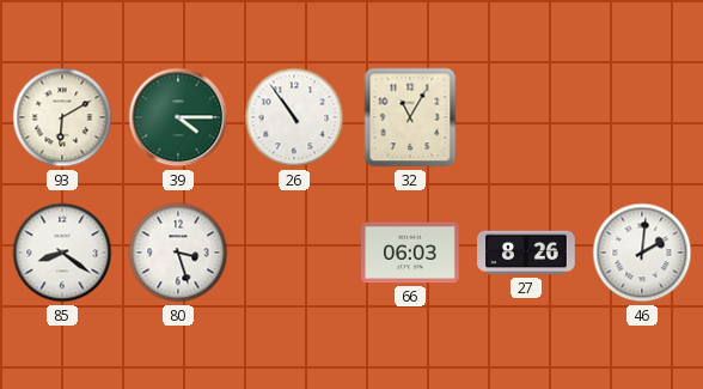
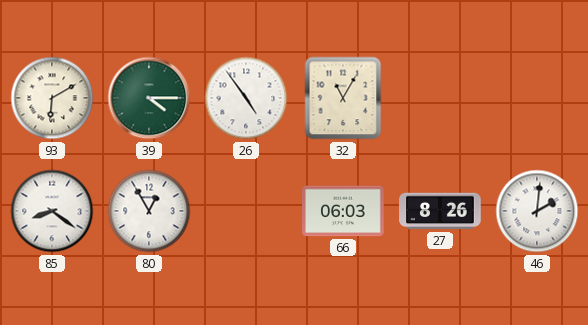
26: 10:54 -> 4:54 (246, 98)
80: 3:27 -> 12:55 (149, 211)
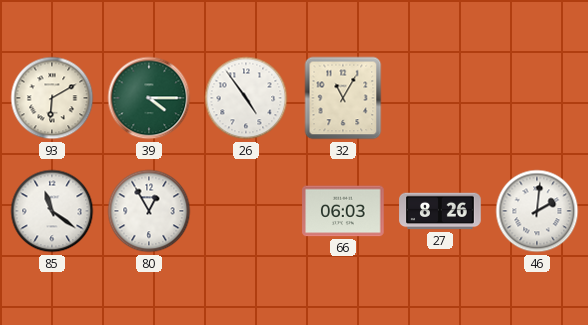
85: 8:21 -> 11:21 (52, 211)
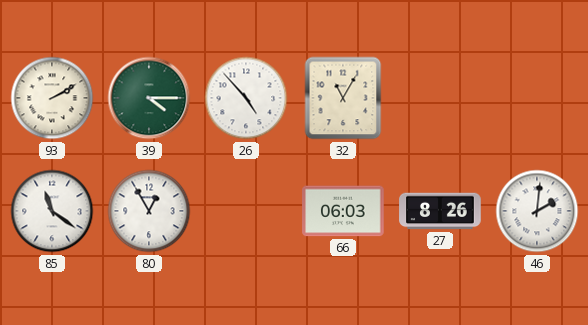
93: 6:10 -> 2:10 (52, 98)
26: 4:54 -> 4:53 (246, 98)
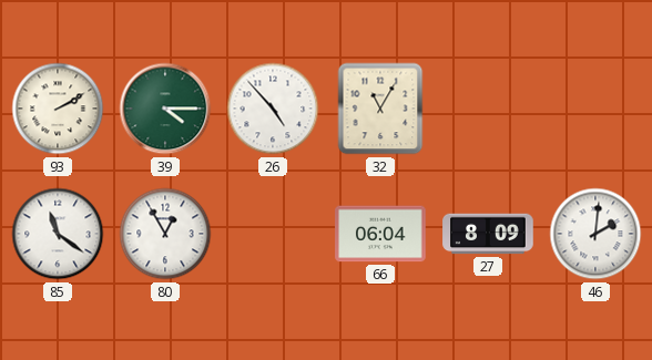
66: 06:03 -> 06:04 (380, 234)
27: 8:26 -> 8:09 (488, 234)
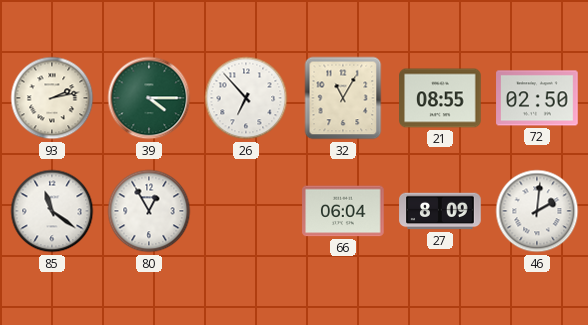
93: 2:10 -> 2:13 (52, 98)
26: 4:53 -> 6:53 (246, 98)
21: none -> 08:55 (440, 98)
72: none -> 02:50 (537, 98)
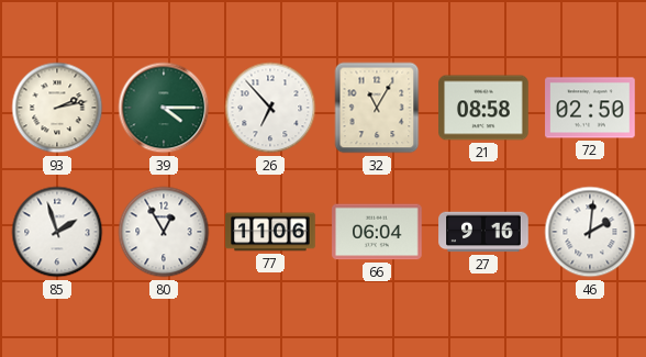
21: 08:55 -> 08:58 (483, 108)
85: 11:21 -> 1:57 (57, 232)
77: none -> 11:06 (270, 232)
27: 8:09 -> 9:16 (483, 232)
